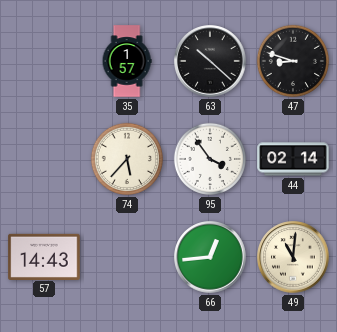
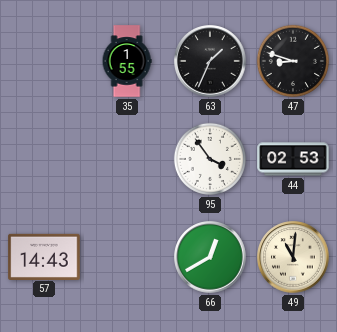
35: 1:57 -> 1:55 (127, 61)
63: 10:22 -> 1:34 (210, 61)
74: 5:37 -> none (127, 159)
44: 02:14 -> 02:53 (293, 159)
66: 12:44 -> 12:40 (210, 257)
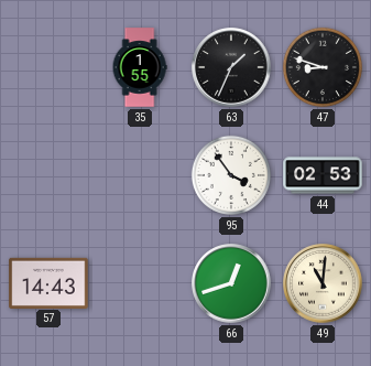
66: 12:40 -> 12:42 (231, 283)
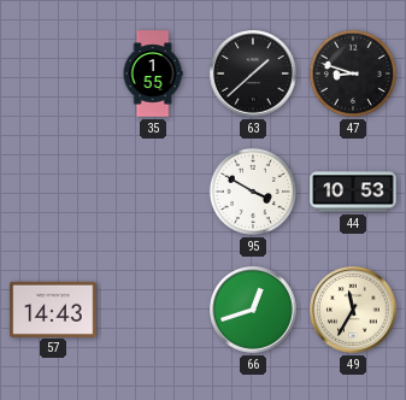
63: 1:34 -> 1:38 (253, 73)
95: 3:54 -> 3:50 (253, 192)
44: 02:53 -> 10:53 (353, 192)
49: 11:01 -> 11:35 (353, 310)
